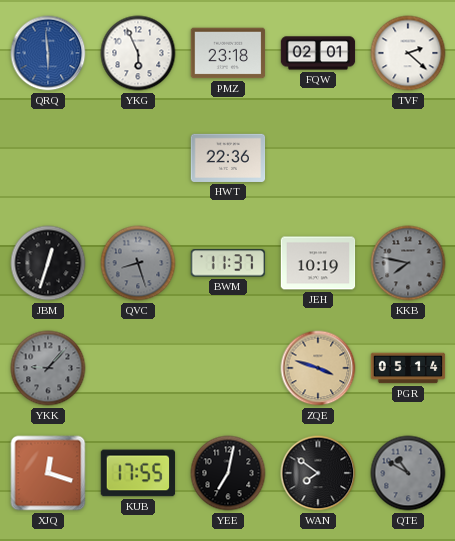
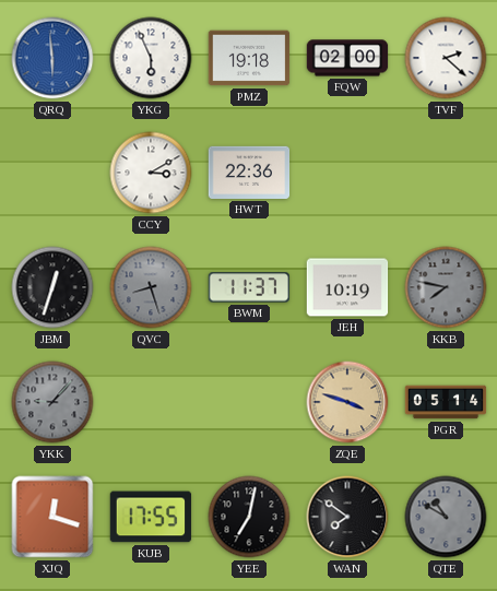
PMZ: 23:18 -> 19:18 (249, 58)
FQW: 02:01 -> 02:00 (347, 58)
CCY: none -> 3:10 (151, 173)
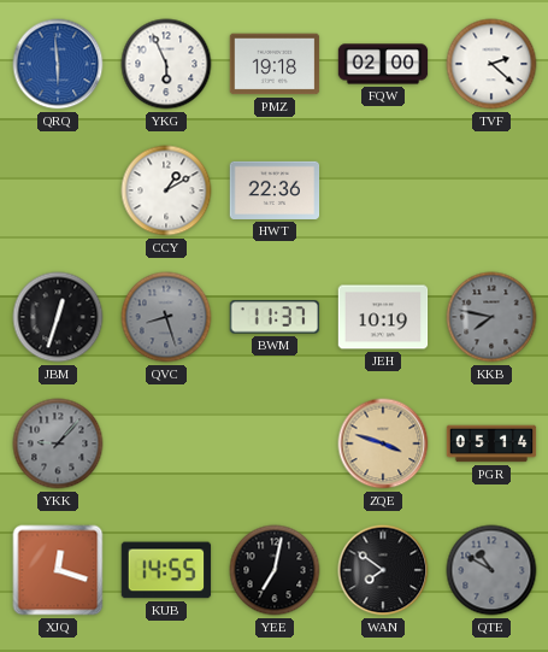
CCY: 3:10 -> 1:10 (166, 190)
KUB: 17:55 -> 14:55 (166, 570)
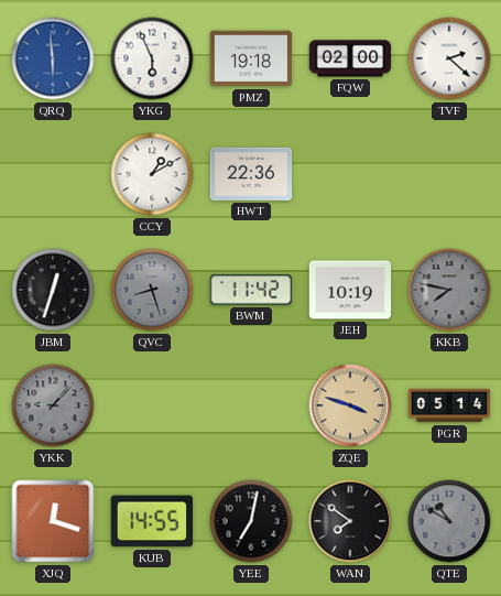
BWM: 11:37 -> 11:42 (251, 290)
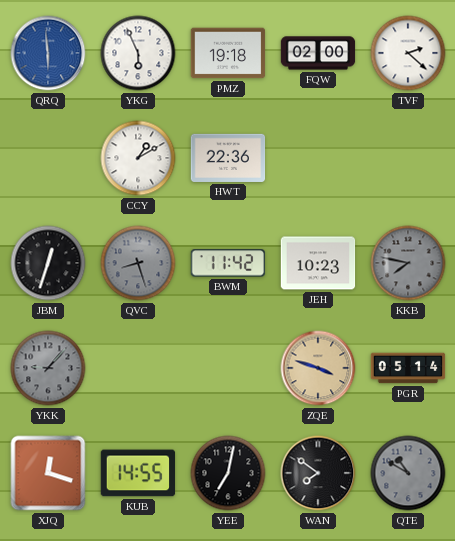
JEH: 10:19 -> 10:23 (318, 263)
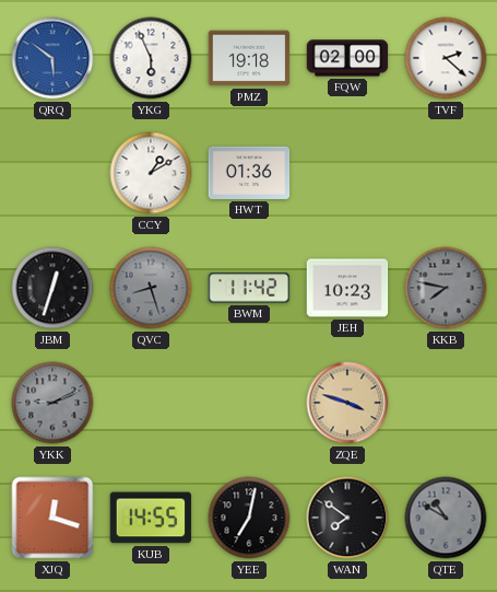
QRQ: 5:59 -> 5:51 (52, 58)
HWT: 22:36 -> 01:36 (249, 173)
YKK: 9:07 -> 9:11 (52, 403)
PGR: 05:14 -> none (408, 368)
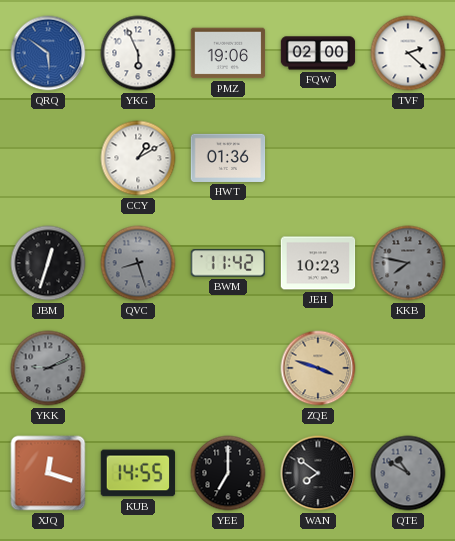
PMZ: 19:18 -> 19:06 (228, 53)
YEE: 7:02 -> 7:00 (228, 473)
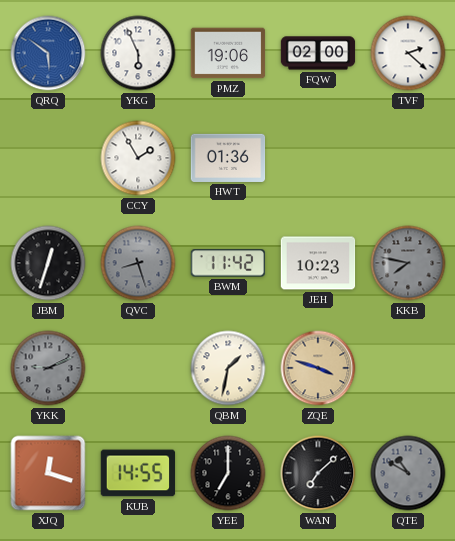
CCY: 1:10 -> 1:55 (138, 158)
QBM: none -> 1:32 (228, 368)
WAN: 7:51 -> 7:08 (318, 473)
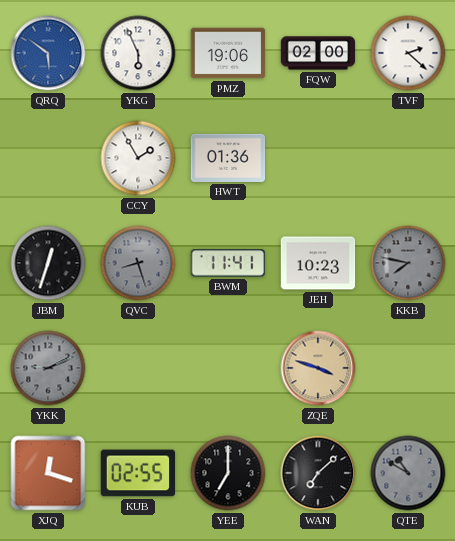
BWM: 11:42 -> 11:41 (228, 263)
QBM: 1:32 -> none (228, 368)
KUB: 14:55 -> 02:55 (138, 473)
